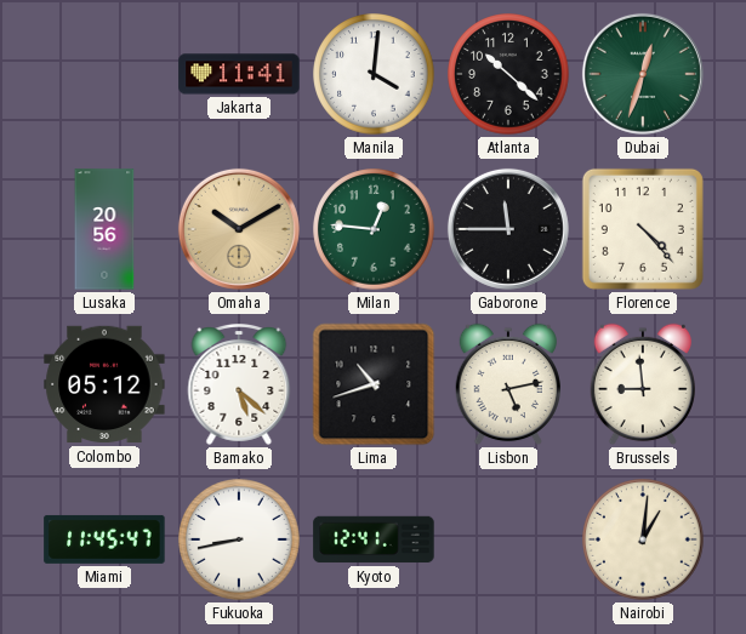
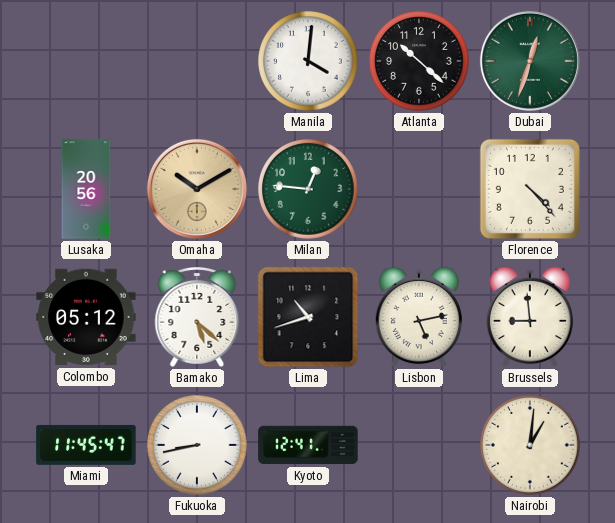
Jakarta: 11:41 -> none (239, 74)
Gaborone: 11:45 -> none (508, 229)
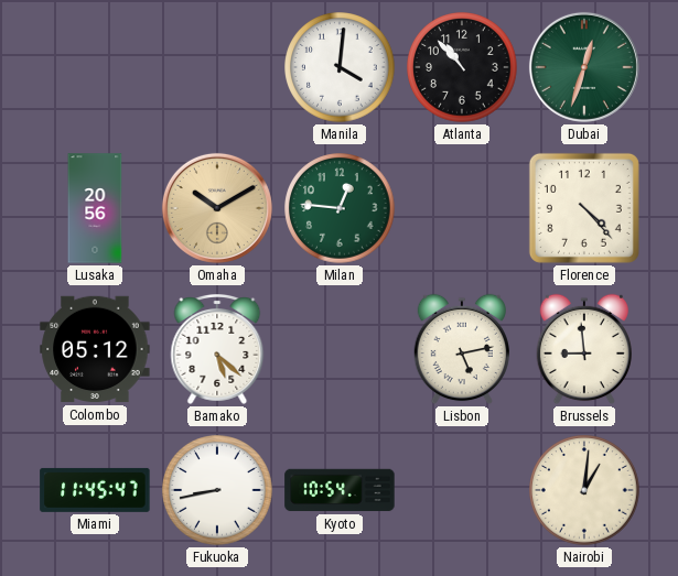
Atlanta: 10:22 -> 10:53 (462, 67)
Lima: 10:42 -> none (308, 317)
Kyoto: 12:41 -> 10:54 (340, 490)
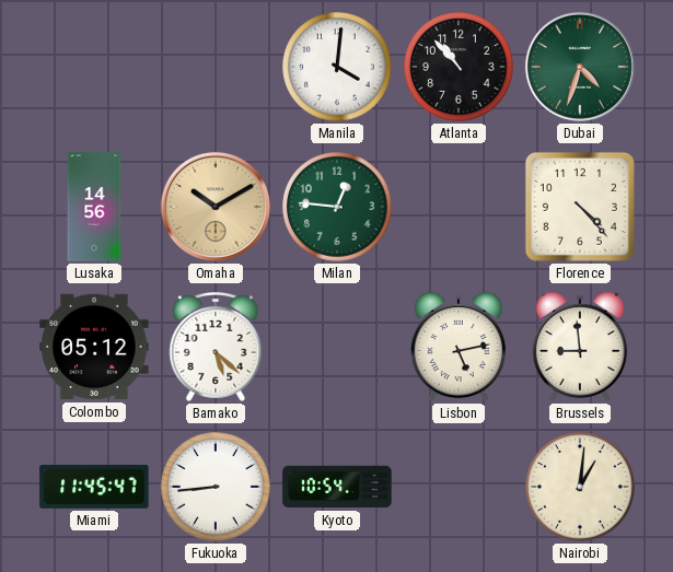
Dubai: 12:33 -> 4:33 (580, 67)
Lusaka: 20:56 -> 14:56 (94, 207)
Fukuoka: 8:43 -> 8:44 (216, 487)
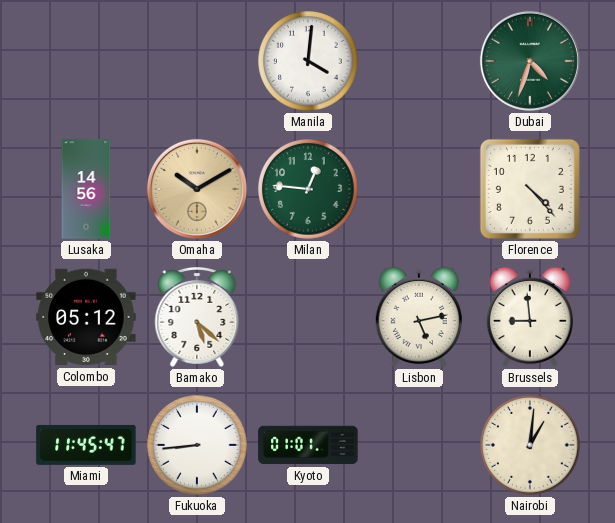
Atlanta: 10:53 -> none (459, 67)
Kyoto: 10:54 -> 01:01 (308, 445)
